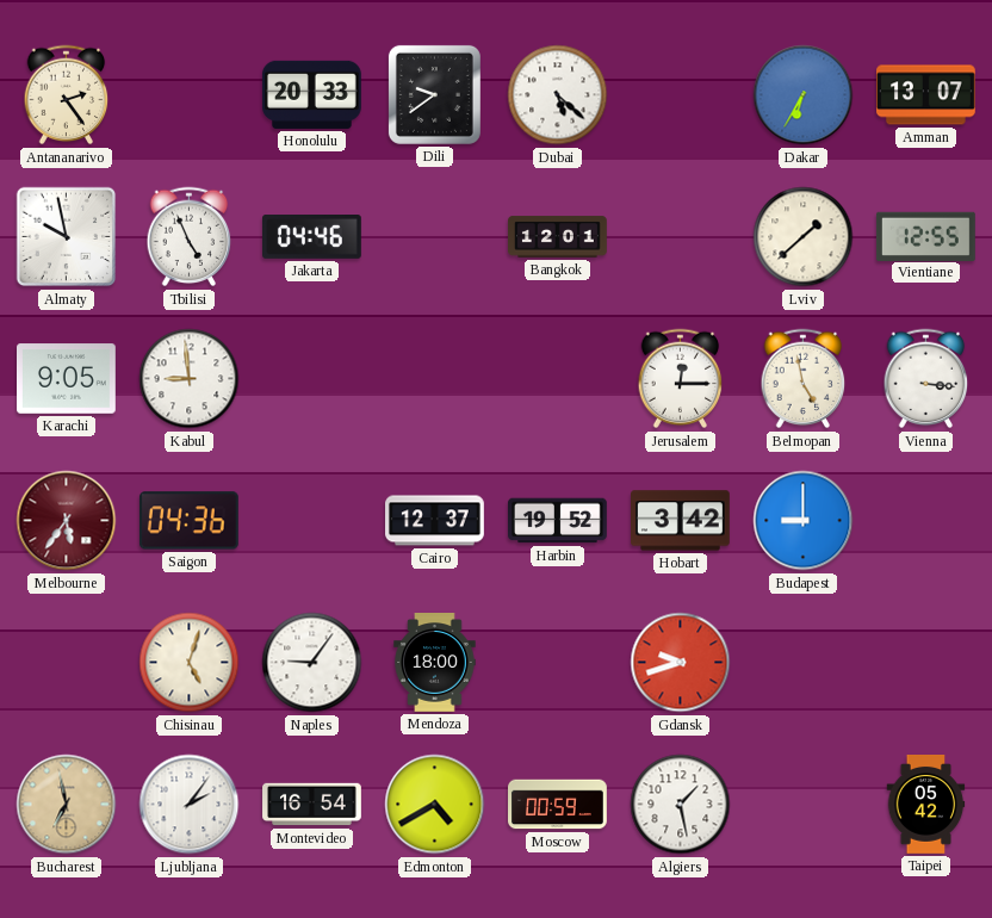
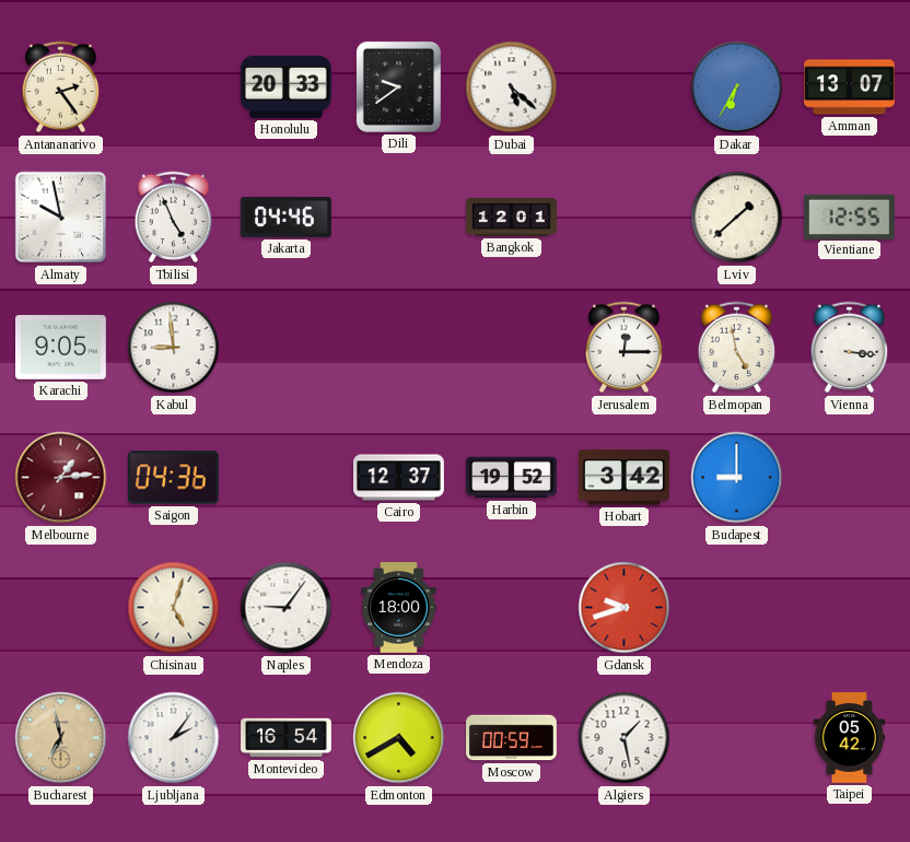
Melbourne: 5:36 -> 1:14 (61, 478)
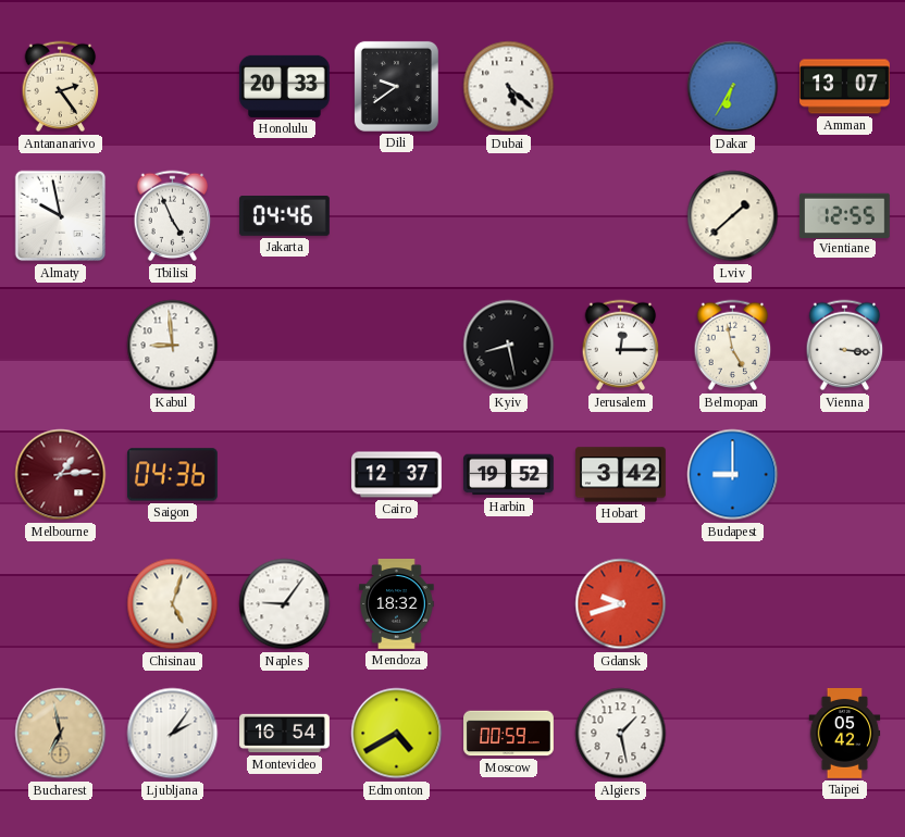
Bangkok: 12:01 -> none (512, 218)
Karachi: 9:05 -> none (61, 348)
Kyiv: none -> 8:28 (509, 346)
Mendoza: 18:00 -> 18:32 (397, 604)
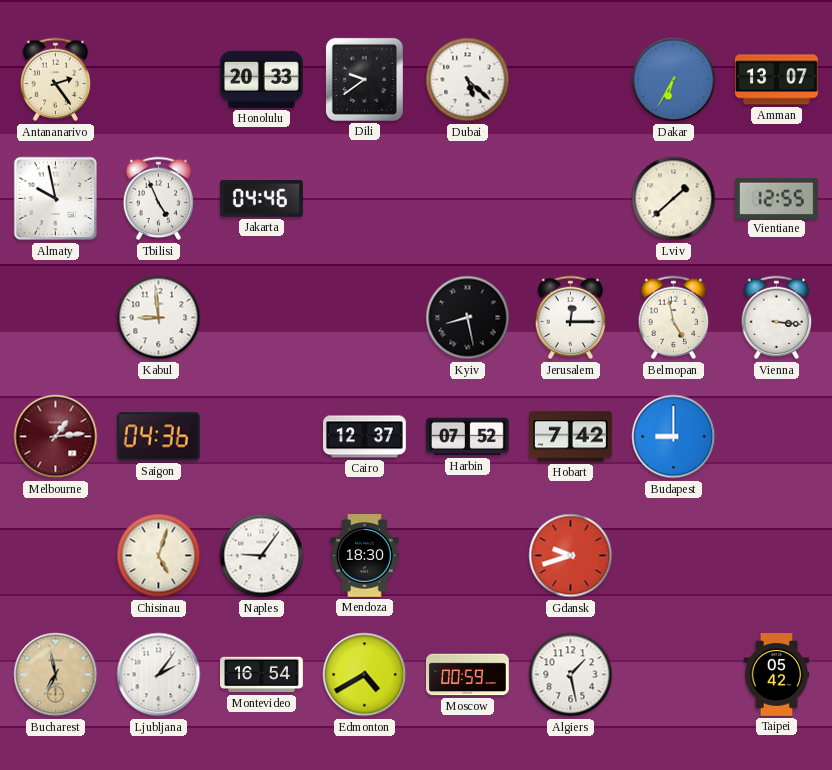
Harbin: 19:52 -> 07:52 (468, 437)
Hobart: 3:42 -> 7:42 (571, 437)
Mendoza: 18:32 -> 18:30 (365, 556)
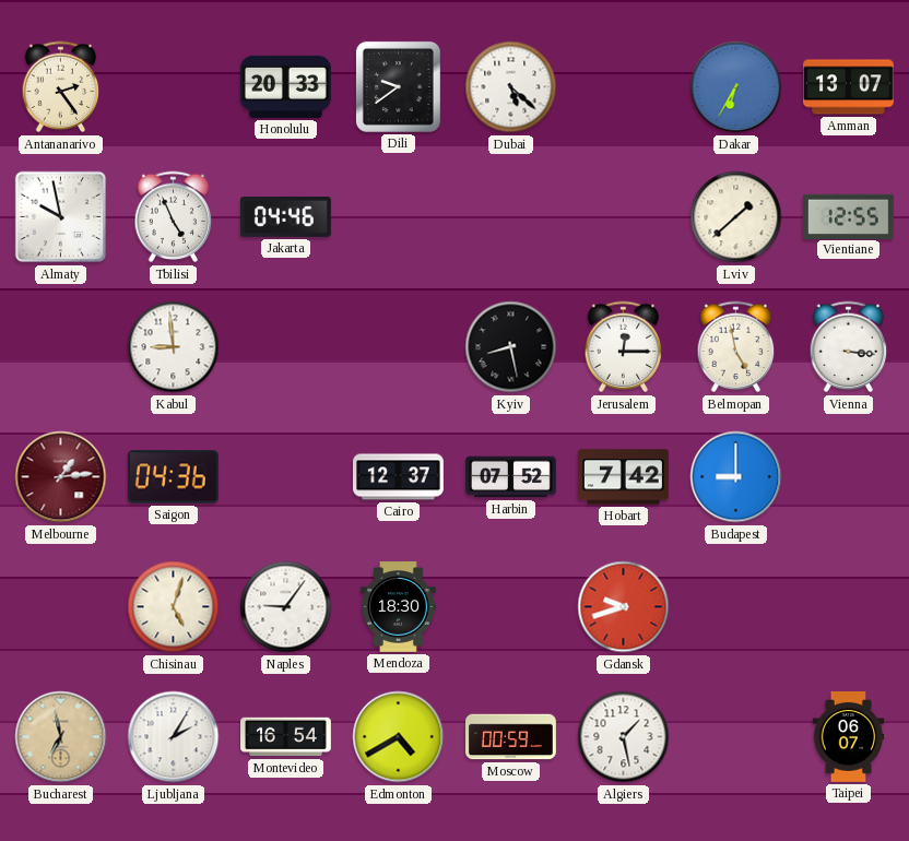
Ljubljana: 2:06 -> 2:05 (174, 737)
Taipei: 05:42 -> 06:07 (849, 737)
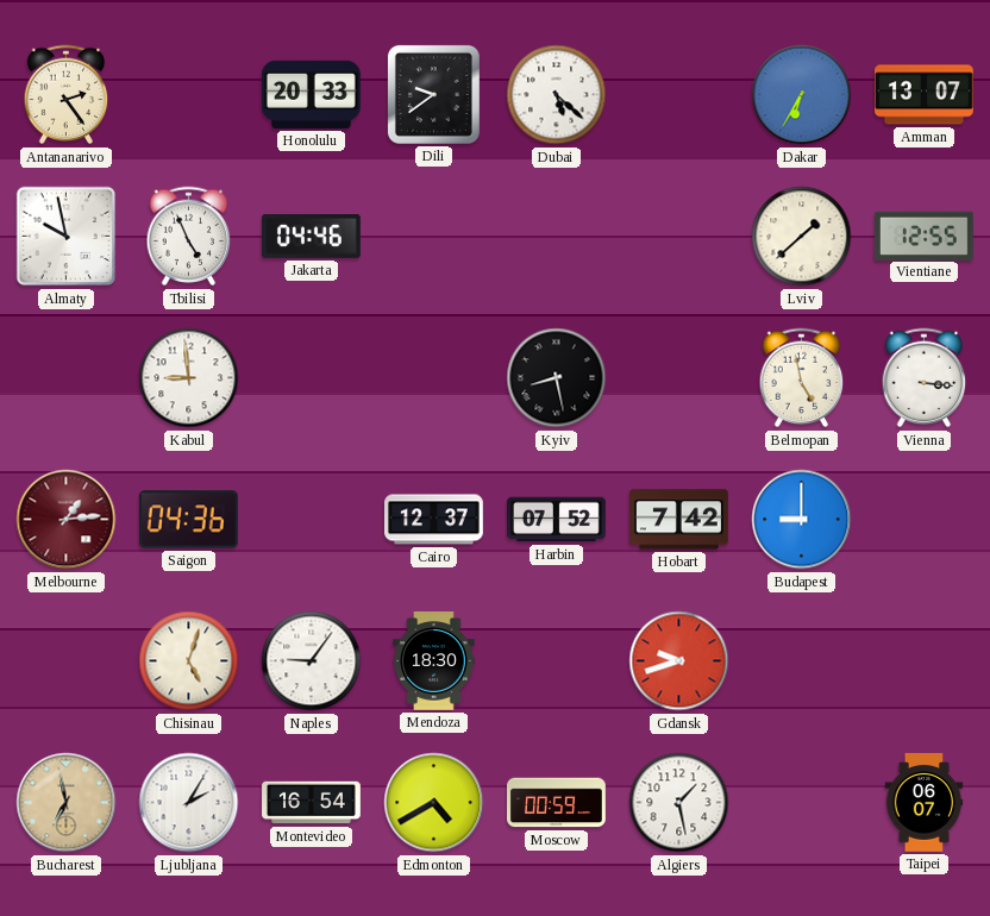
Jerusalem: 12:15 -> none (624, 347)
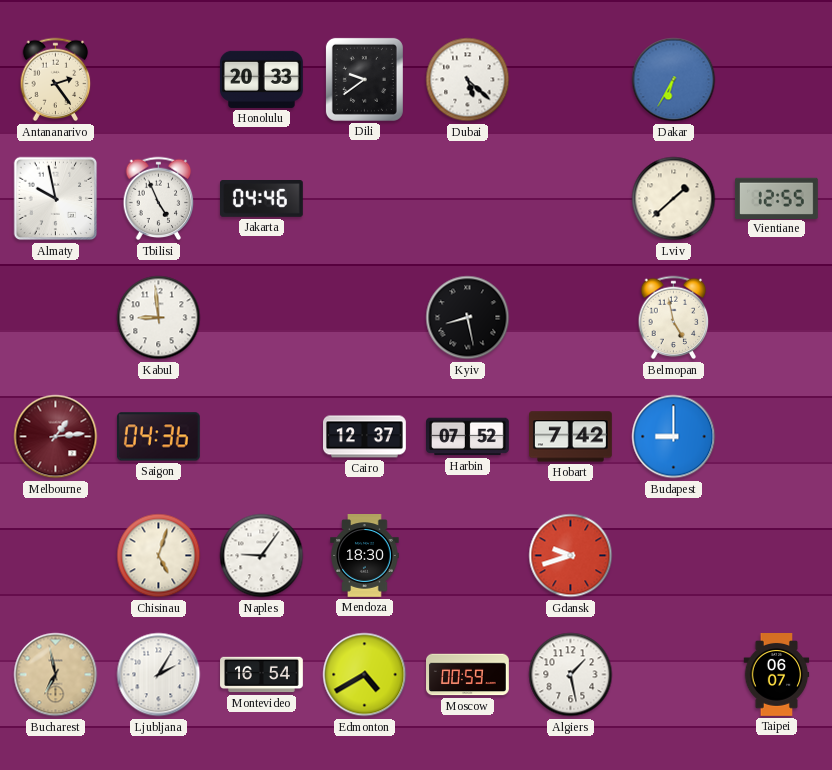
Amman: 13:07 -> none (925, 95)
Vienna: 3:16 -> none (925, 378)
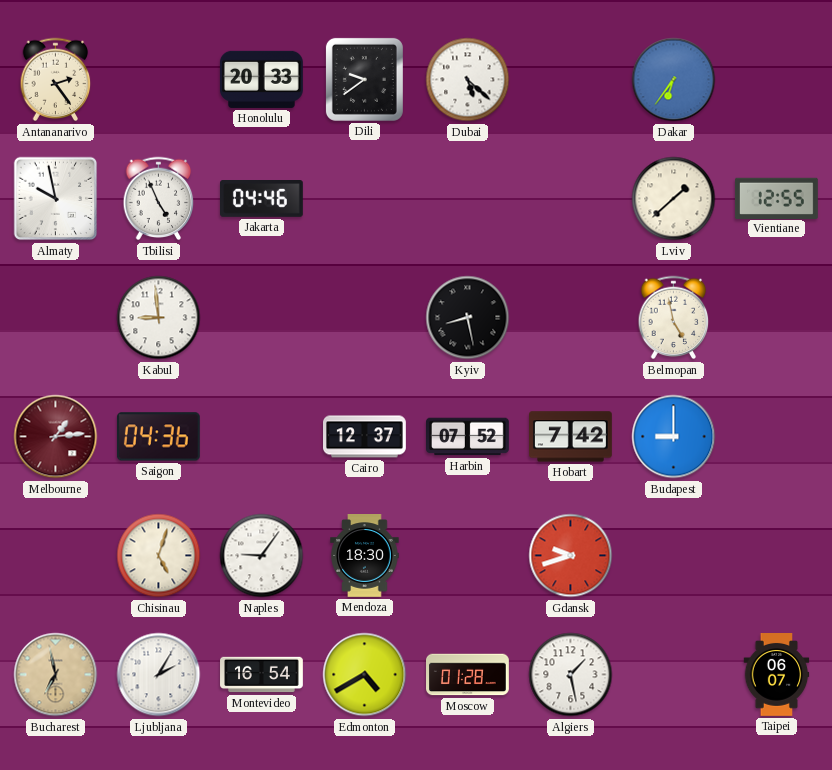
Dakar: 6:35 -> 6:36 (674, 80)
Moscow: 00:59 -> 01:28 (468, 675)
